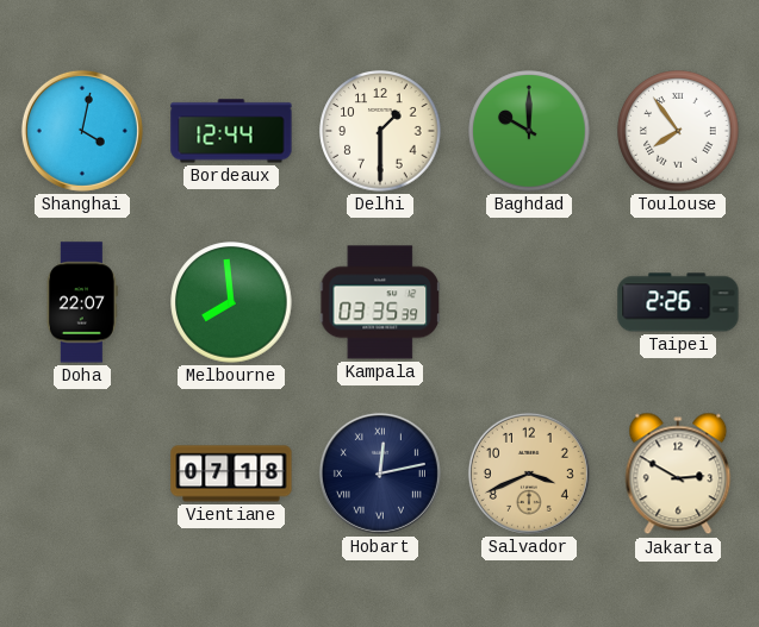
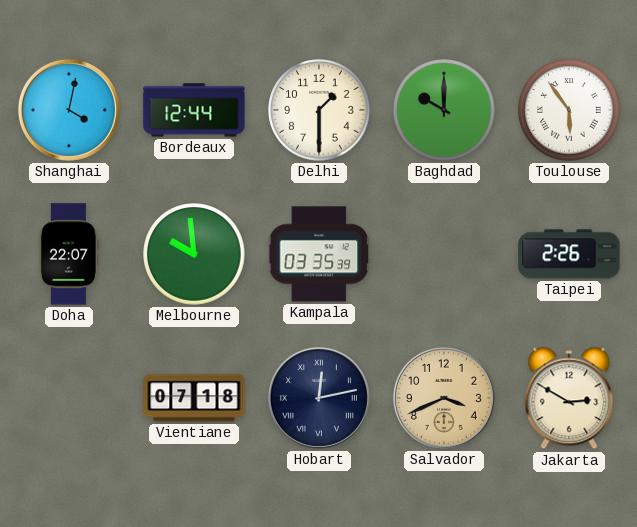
Toulouse: 7:54 -> 5:54 (569, 110)
Melbourne: 7:59 -> 9:59 (194, 254)
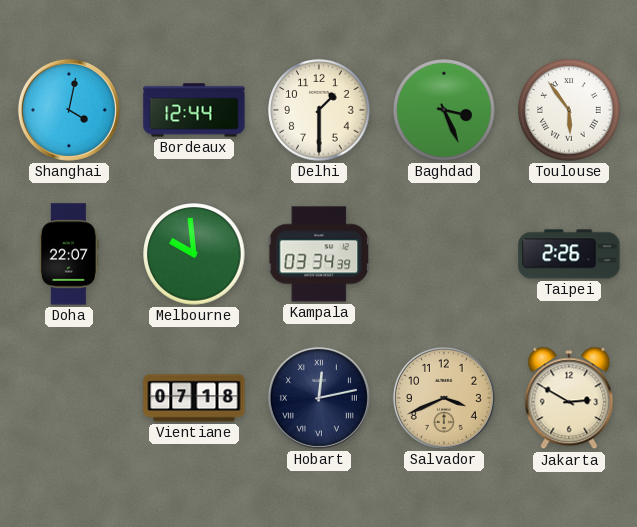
Baghdad: 10:00 -> 3:26 (444, 110)
Kampala: 03:35 -> 03:34 (319, 254)
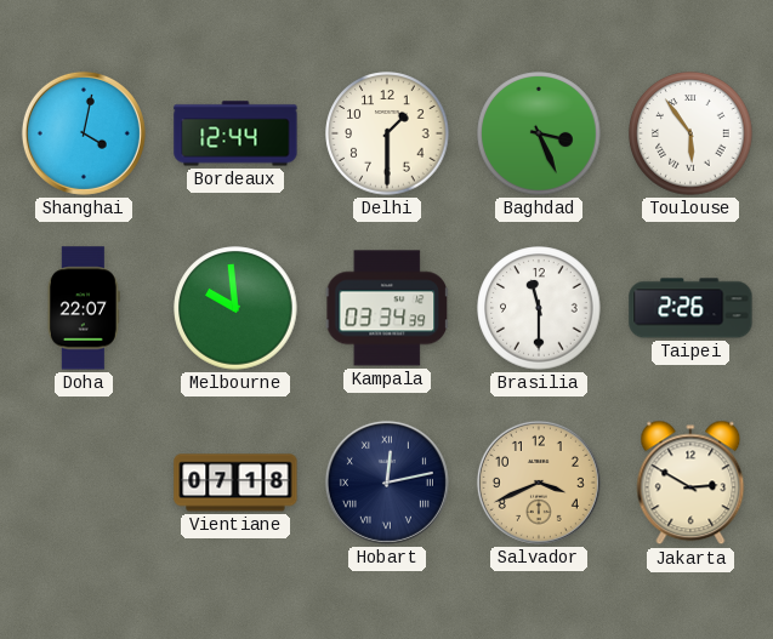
Brasilia: none -> 11:30 (539, 308)
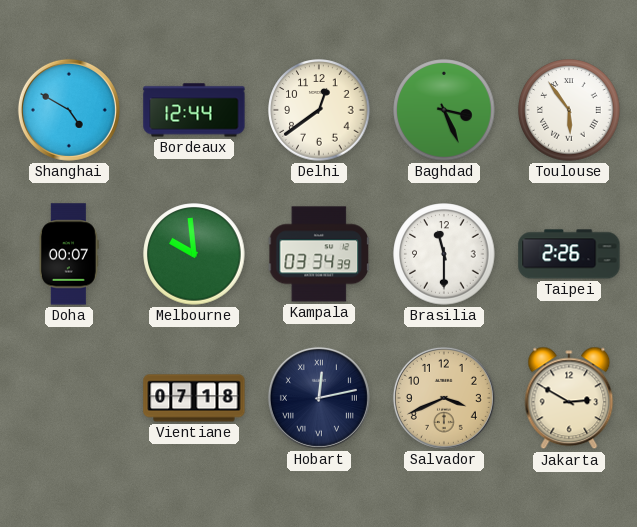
Shanghai: 4:02 -> 4:50 (69, 110)
Delhi: 1:30 -> 12:39 (319, 110)
Doha: 22:07 -> 00:07 (69, 254)
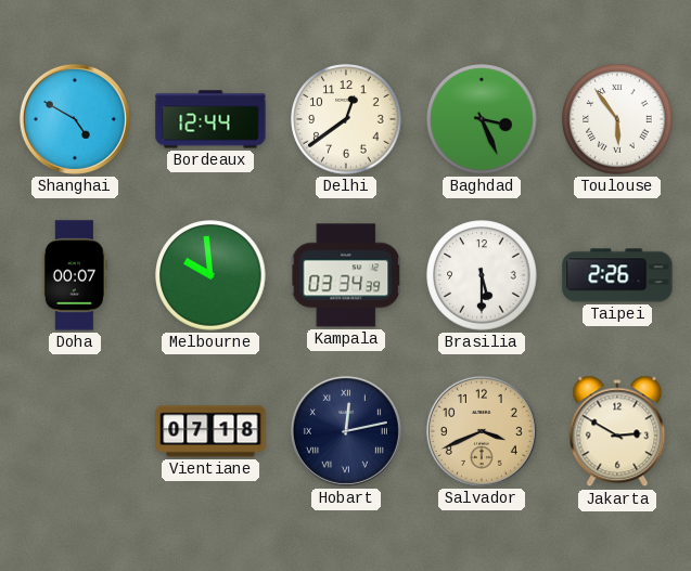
Brasilia: 11:30 -> 5:30 (482, 275)
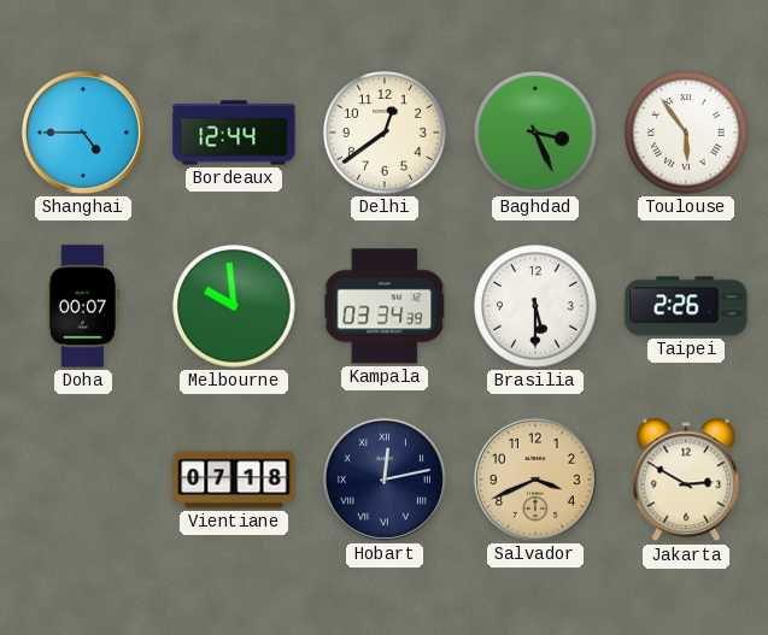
Shanghai: 4:50 -> 4:45 (83, 133)
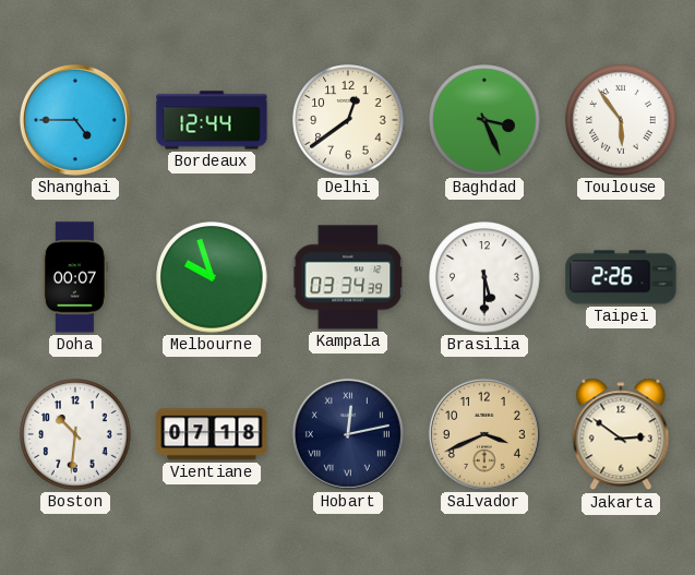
Melbourne: 9:59 -> 9:57 (212, 277)
Boston: none -> 10:31 (75, 434)
Jakarta: 2:50 -> 2:51 (621, 434)
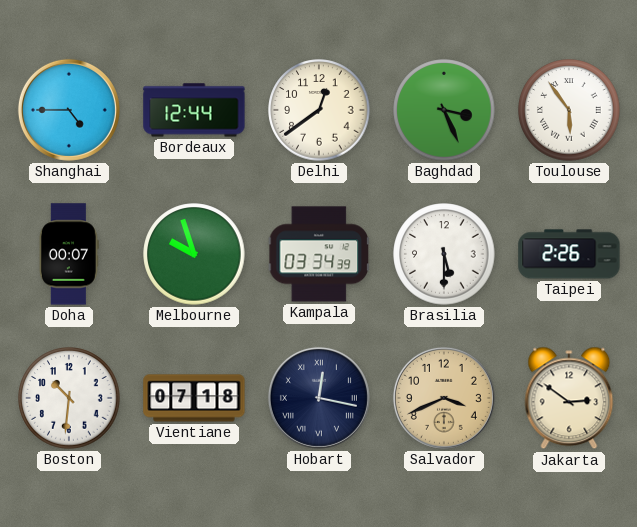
Hobart: 12:13 -> 12:17 (319, 398)
